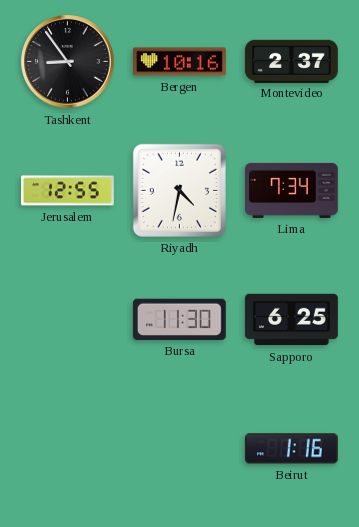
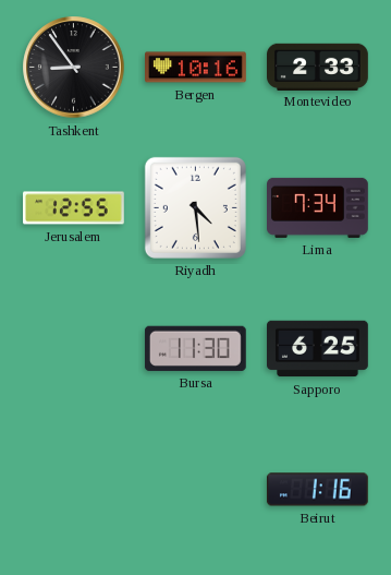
Montevideo: 2:37 -> 2:33 (318, 67)
Riyadh: 4:32 -> 4:29 (195, 207)
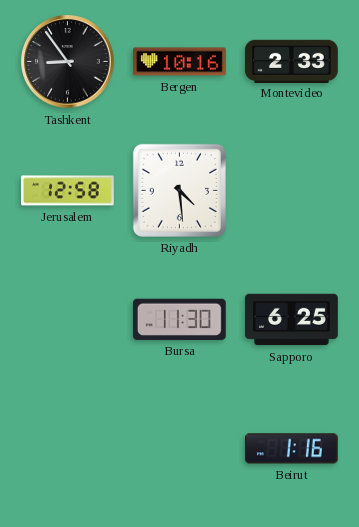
Jerusalem: 12:55 -> 12:58 (68, 191)
Lima: 7:34 -> none (318, 207)
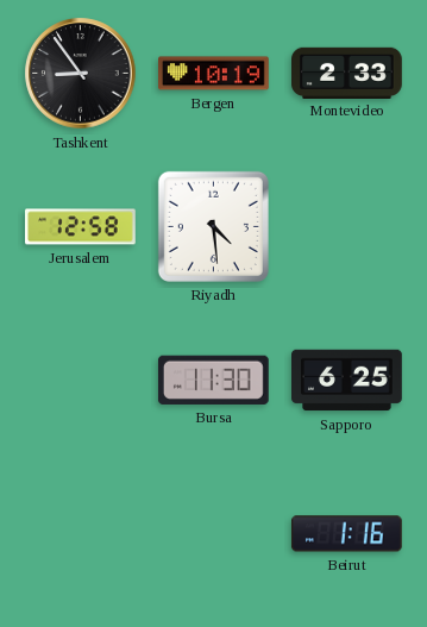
Bergen: 10:16 -> 10:19 (214, 74)
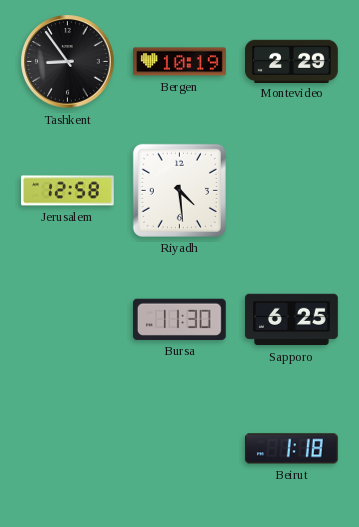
Montevideo: 2:33 -> 2:29 (292, 61)
Beirut: 1:16 -> 1:18 (292, 449)
